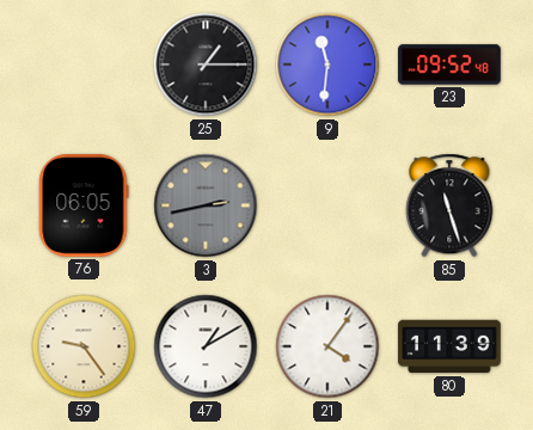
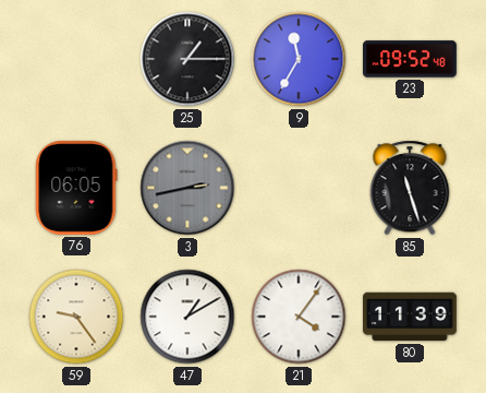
9: 11:31 -> 11:35 (299, 59)
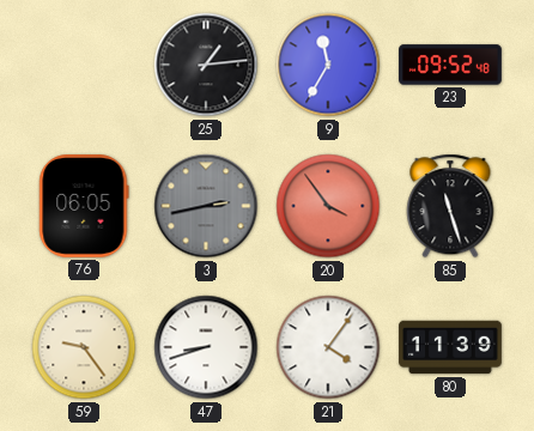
25: 1:15 -> 1:14 (206, 65)
20: none -> 3:54 (328, 206)
47: 1:10 -> 8:42 (206, 347)
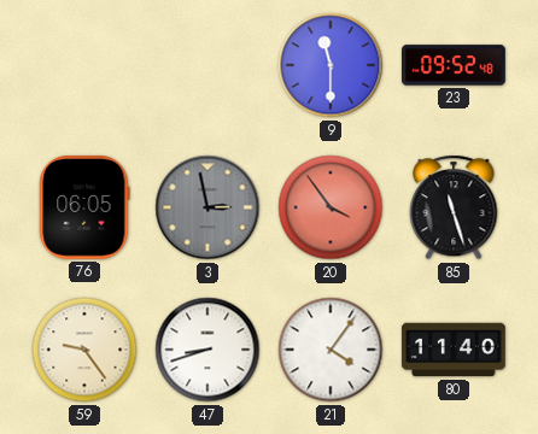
25: 1:14 -> none (206, 65)
9: 11:35 -> 11:30 (331, 65)
3: 2:43 -> 2:58 (207, 207)
80: 11:39 -> 11:40 (454, 350)
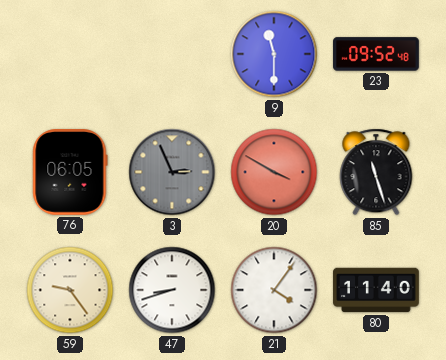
3: 2:58 -> 2:56 (172, 172)
20: 3:54 -> 3:50 (274, 172)
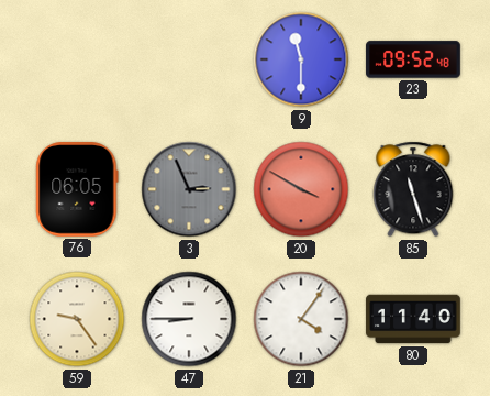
47: 8:42 -> 8:45 (189, 319)
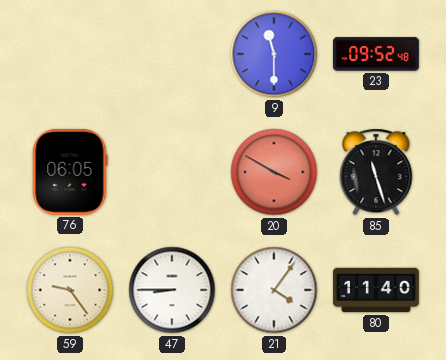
3: 2:56 -> none (189, 189)
